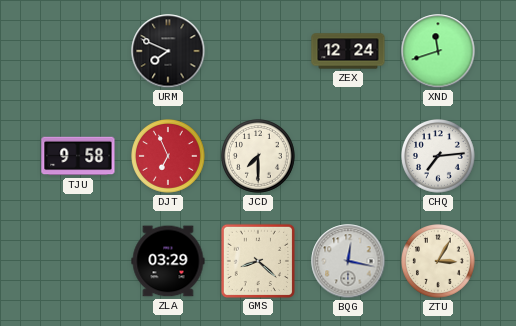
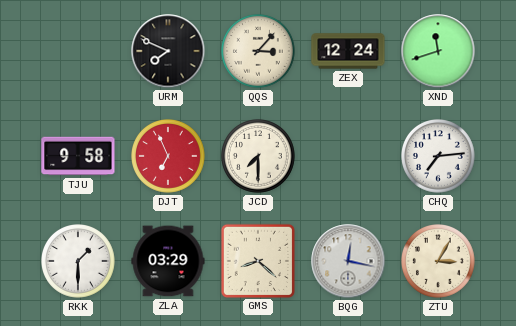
QQS: none -> 3:07 (259, 52)
RKK: none -> 1:30 (79, 262)
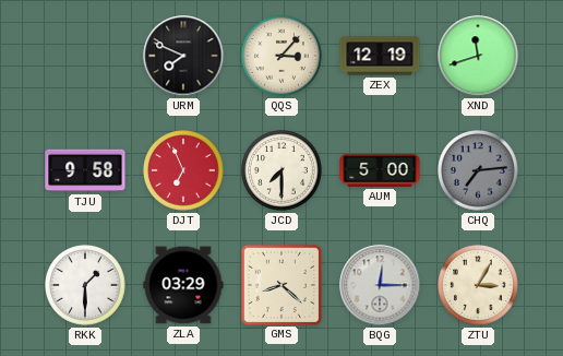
ZEX: 12:24 -> 12:19 (380, 56)
AUM: none -> 5:00 (380, 170)
CHQ dial: white -> grey (479, 171)
BQG: 12:17 -> 12:15 (380, 285)
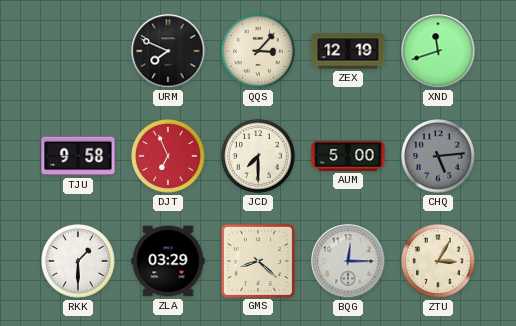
CHQ: 7:14 -> 5:14 (439, 157)
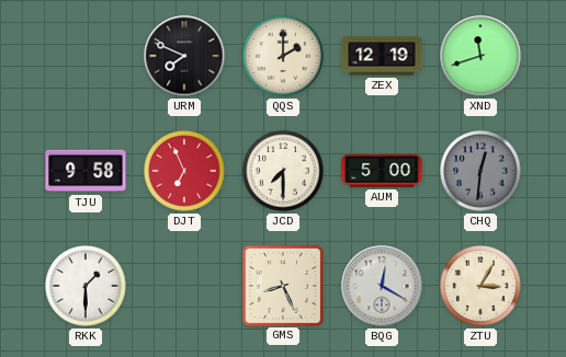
QQS: 3:07 -> 2:00 (284, 57)
CHQ: 5:14 -> 12:31 (482, 172)
ZLA: 03:29 -> none (168, 261)
GMS: 8:22 -> 8:26 (282, 285)
BQG: 12:15 -> 12:20 (382, 286)
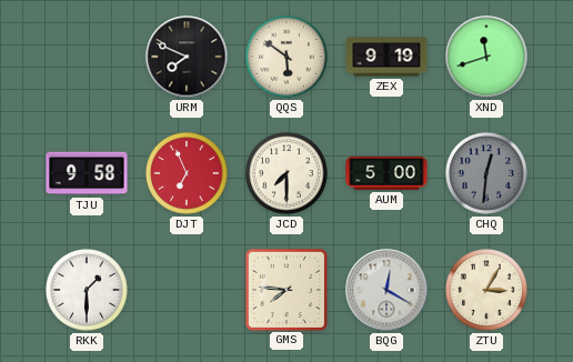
QQS: 2:00 -> 5:51 (288, 58)
ZEX: 12:19 -> 9:19 (386, 57)
GMS: 8:26 -> 7:46 (285, 289)
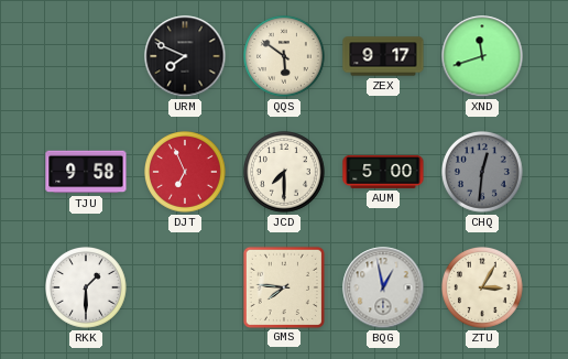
ZEX: 9:19 -> 9:17 (383, 56)
BQG: 12:20 -> 12:58 (383, 287)
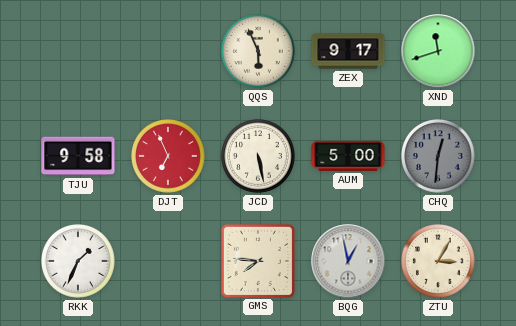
URM: 7:49 -> none (185, 56)
QQS: 5:51 -> 5:56 (259, 52)
JCD: 7:30 -> 5:28 (259, 157)
RKK: 1:30 -> 1:34 (79, 262)
